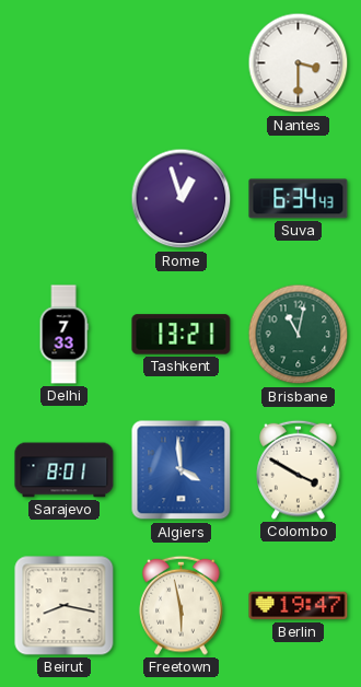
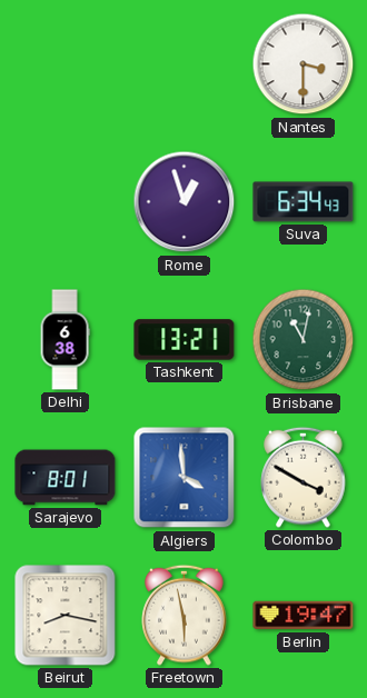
Delhi: 7:33 -> 6:38 (65, 340)
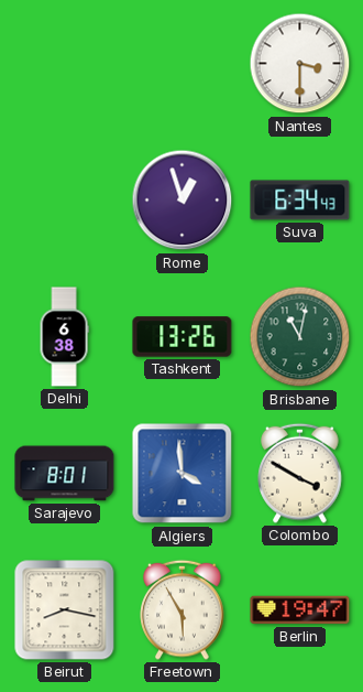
Tashkent: 13:21 -> 13:26 (183, 337)
Freetown: 5:58 -> 5:55 (183, 609)
